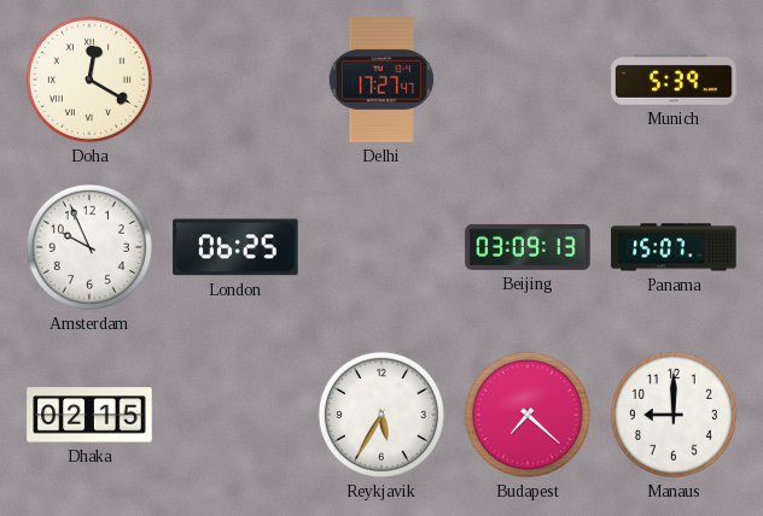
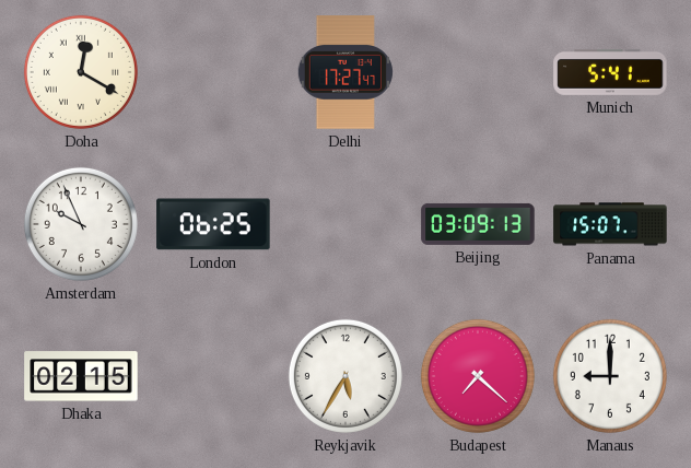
Munich: 5:39 -> 5:41 (610, 72)
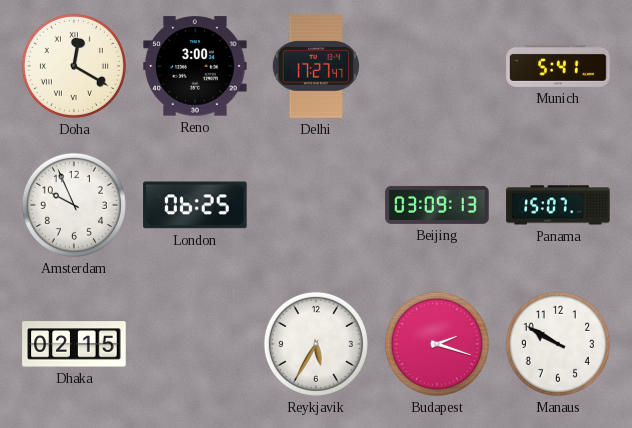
Reno: none -> 3:00 (195, 66)
Budapest: 7:22 -> 2:18 (437, 344)
Manaus: 9:00 -> 9:50 (558, 344)
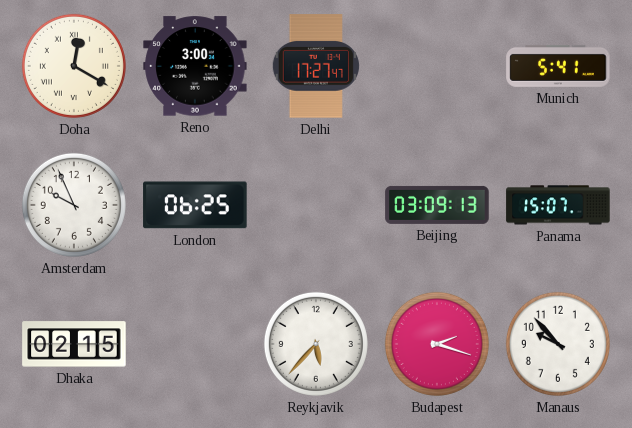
Reykjavik: 5:35 -> 5:37 (316, 344)
Manaus: 9:50 -> 9:53 (558, 344)
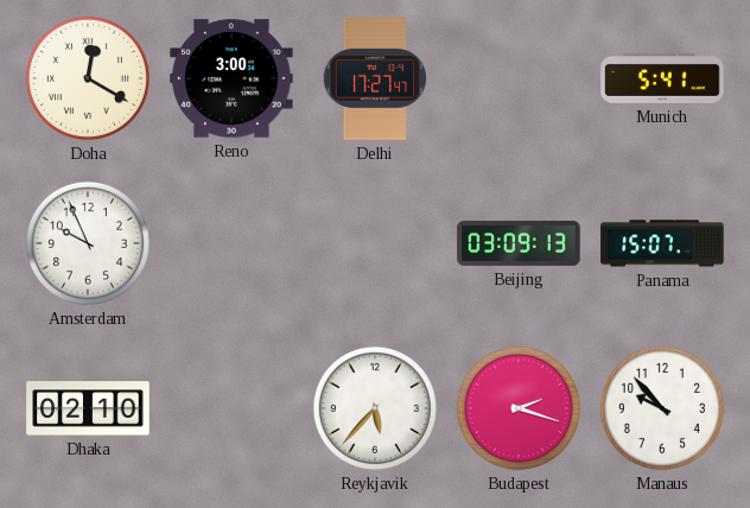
London: 06:25 -> none (195, 205)
Dhaka: 02:15 -> 02:10 (88, 408)
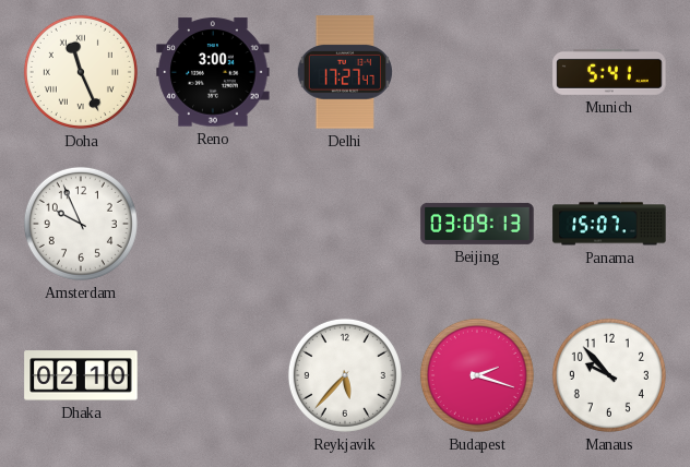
Doha: 12:20 -> 11:26 (81, 72)
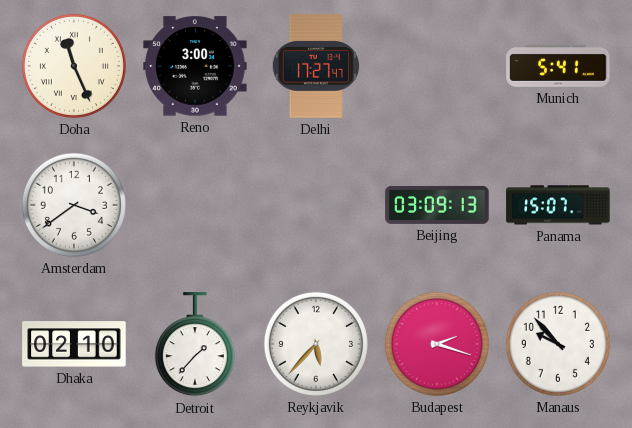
Amsterdam: 9:56 -> 3:39 (74, 205)
Detroit: none -> 1:37 (195, 345)
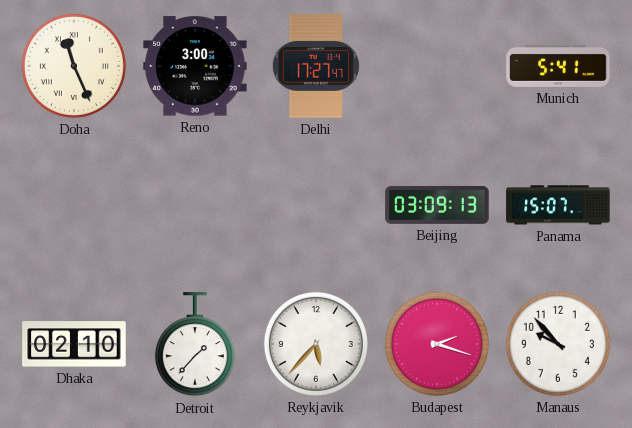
Amsterdam: 3:39 -> none (74, 205)
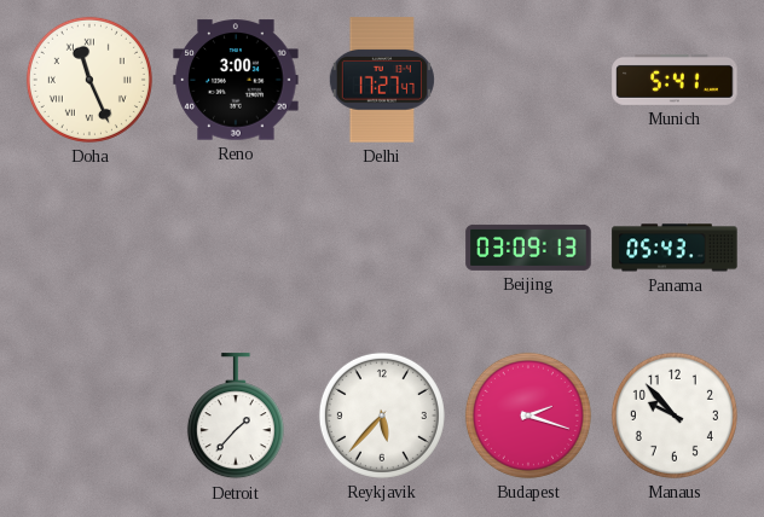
Panama: 15:07 -> 05:43 (675, 248)
Dhaka: 02:10 -> none (74, 344)
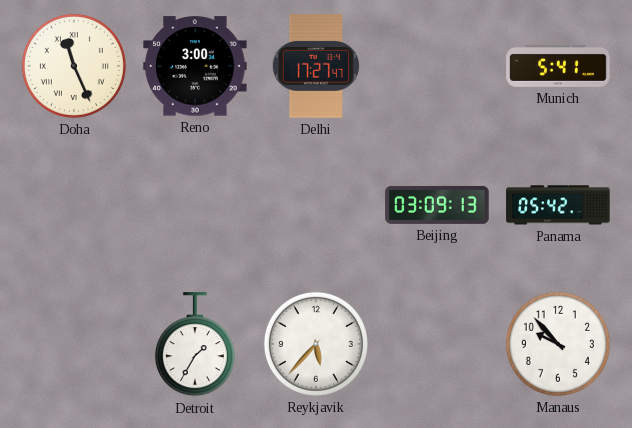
Panama: 05:43 -> 05:42 (558, 205)
Detroit: 1:37 -> 1:35 (195, 345)
Budapest: 2:18 -> none (528, 416)
